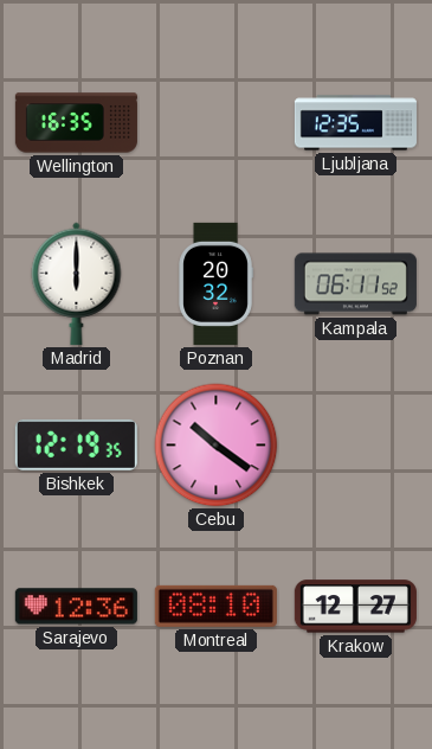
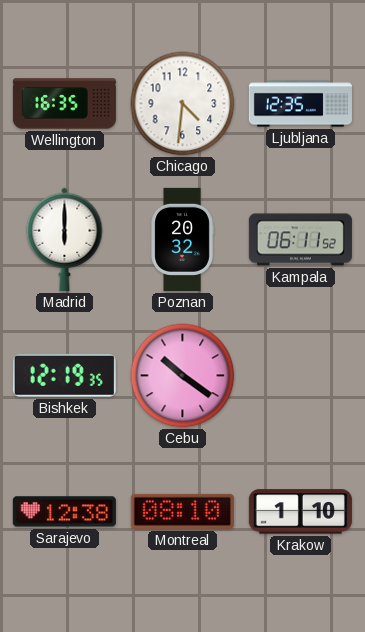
Chicago: none -> 4:31 (183, 104)
Sarajevo: 12:36 -> 12:38 (64, 512)
Krakow: 12:27 -> 1:10 (300, 512)
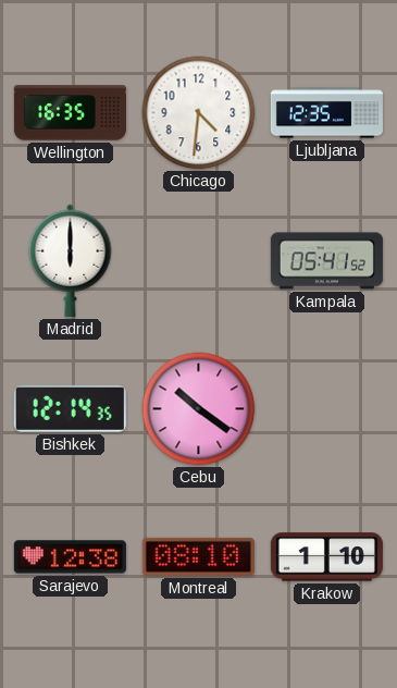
Poznan: 20:32 -> none (182, 239)
Kampala: 06:11 -> 05:41 (326, 261)
Bishkek: 12:19 -> 12:14 (70, 408)
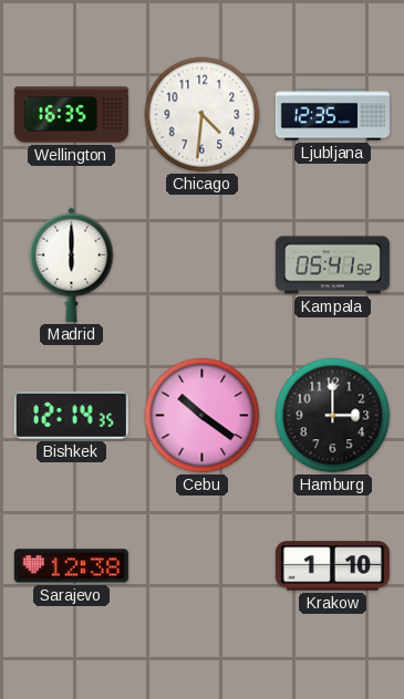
Hamburg: none -> 3:00 (333, 416)
Montreal: 08:10 -> none (198, 556)
